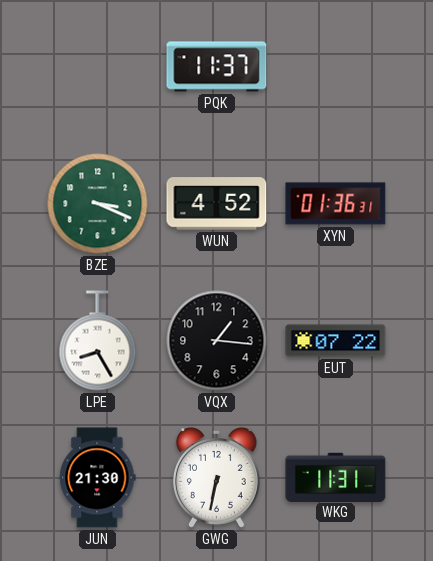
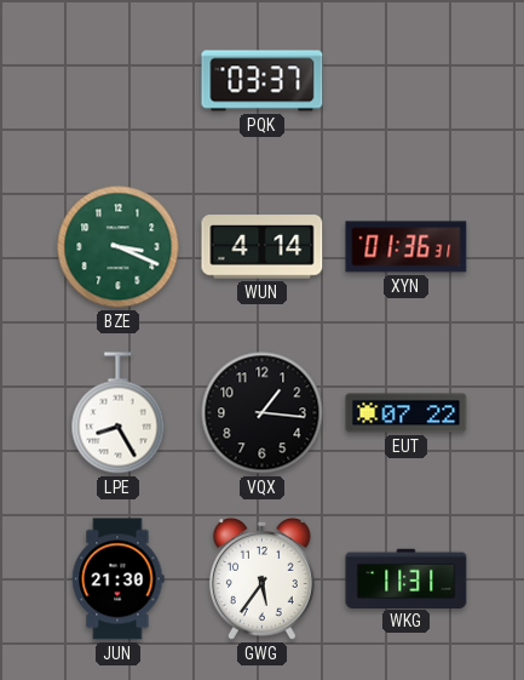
PQK: 11:37 -> 03:37 (263, 81)
WUN: 4:52 -> 4:14 (263, 247)
GWG: 6:32 -> 5:36 (261, 579)
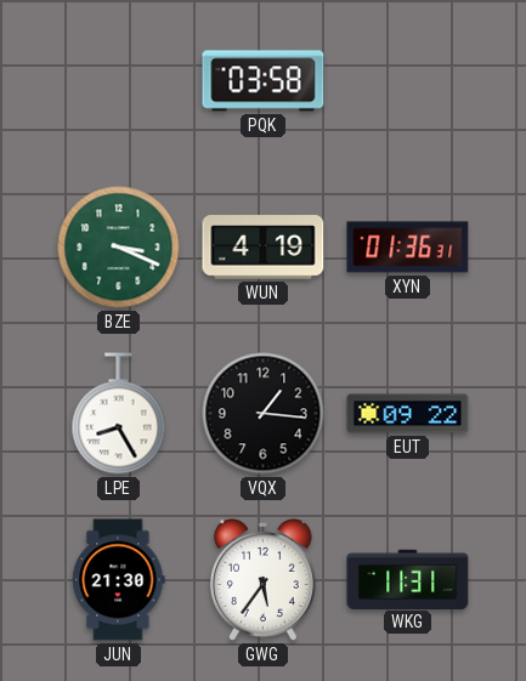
PQK: 03:37 -> 03:58 (264, 81)
WUN: 4:14 -> 4:19 (264, 248)
EUT: 07:22 -> 09:22 (408, 414)
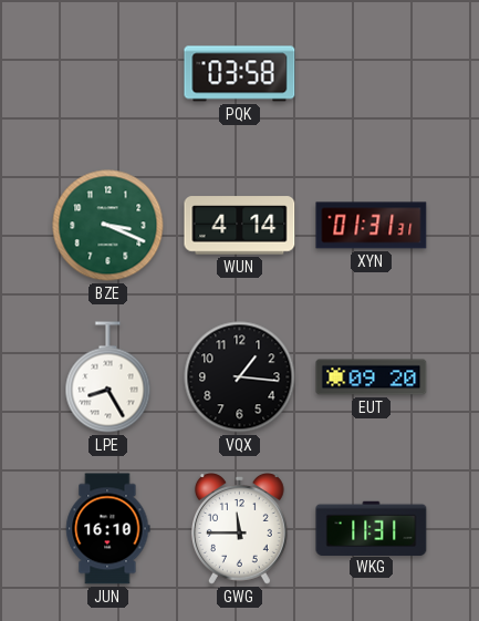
WUN: 4:19 -> 4:14 (240, 226)
XYN: 01:36 -> 01:31 (372, 226)
EUT: 09:22 -> 09:20 (372, 377)
JUN: 21:30 -> 16:10 (108, 529)
GWG: 5:36 -> 11:45 (239, 529)
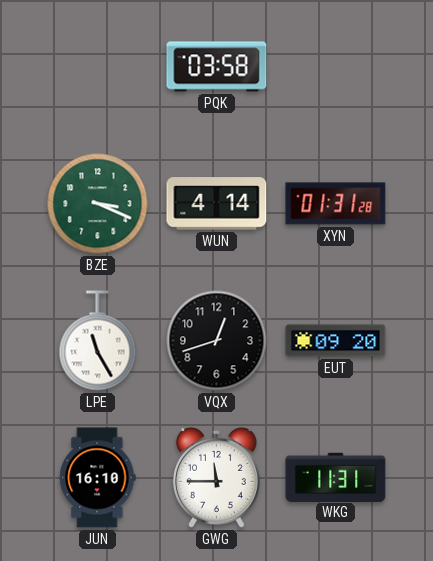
XYN: 01:31:31 -> 01:31:28 (336, 204)
LPE: 8:25 -> 11:25 (98, 341)
VQX: 1:16 -> 12:42 (217, 341)
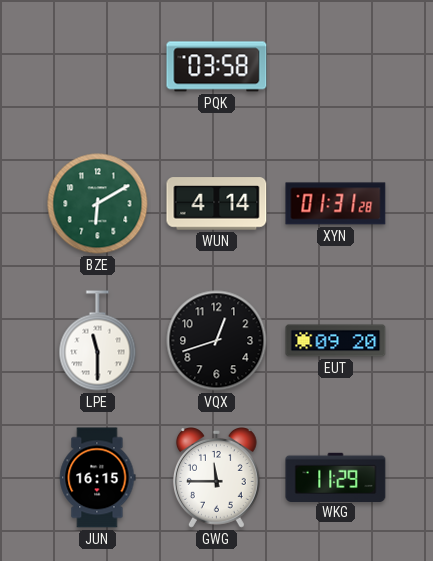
BZE: 3:19 -> 6:10 (98, 204)
LPE: 11:25 -> 11:30 (98, 341)
JUN: 16:10 -> 16:15 (98, 478)
WKG: 11:31 -> 11:29 (336, 477)
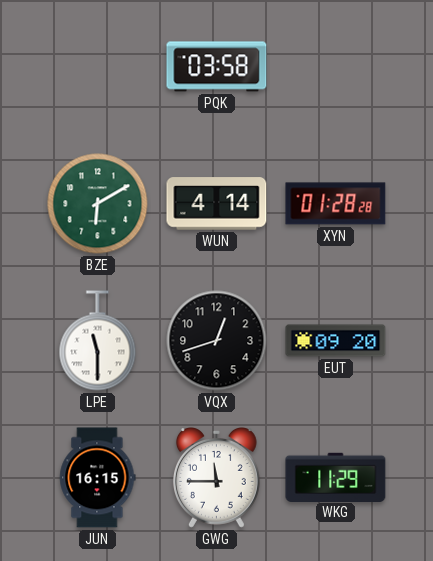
XYN: 01:31 -> 01:28 (336, 204)
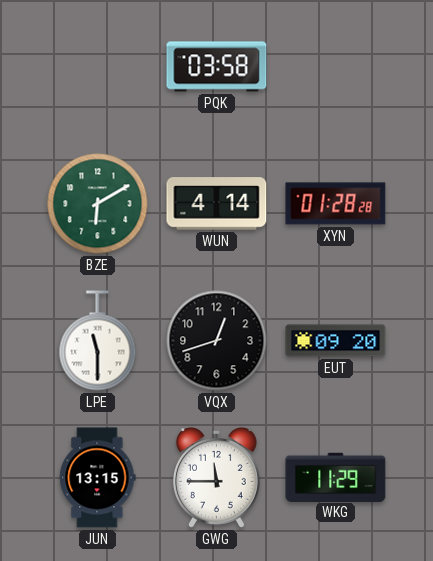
JUN: 16:15 -> 13:15 (98, 478)
